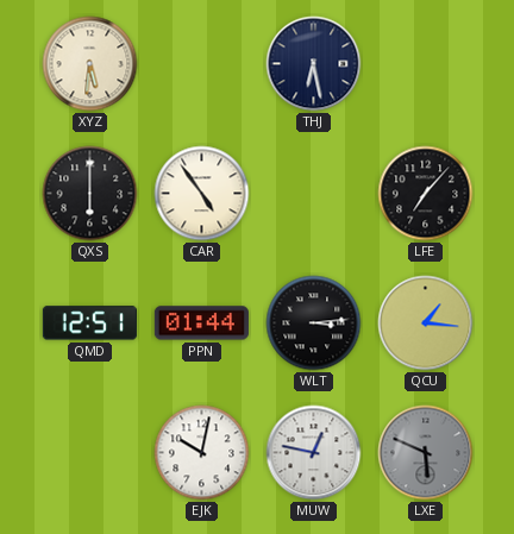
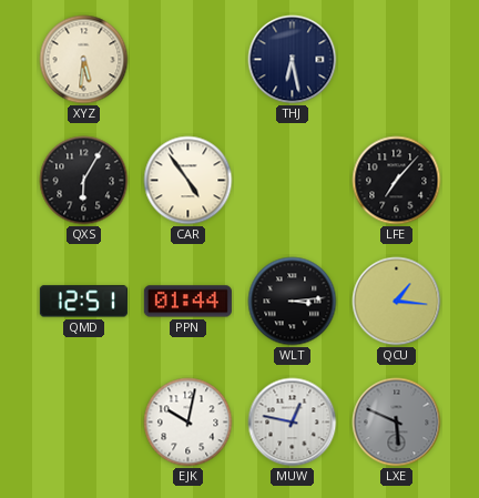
QXS: 6:00 -> 6:05 (84, 181)
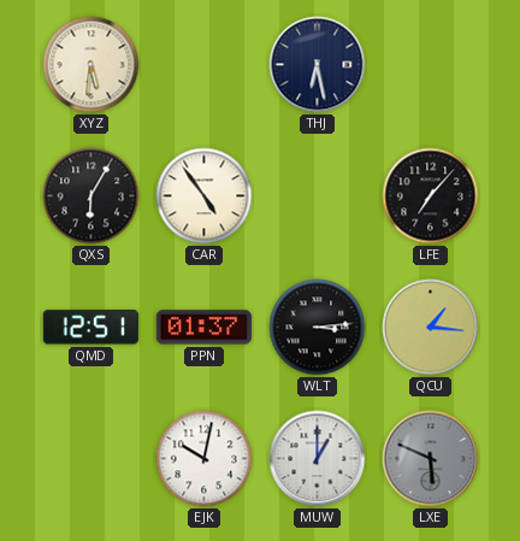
PPN: 01:44 -> 01:37 (203, 328)
MUW: 12:47 -> 1:00 (318, 459)
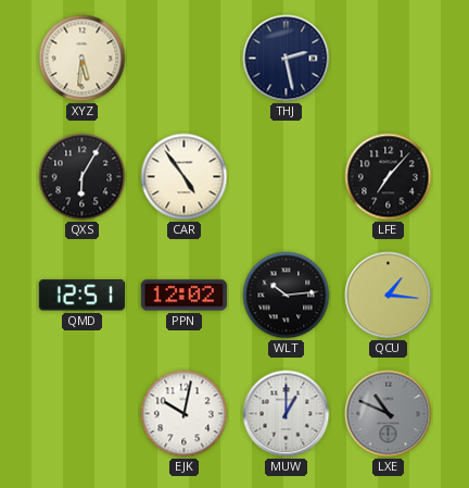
THJ: 6:28 -> 2:28 (287, 59)
PPN: 01:37 -> 12:02 (183, 296)
WLT: 3:14 -> 10:14 (287, 296)
LXE: 5:49 -> 10:49 (389, 414)
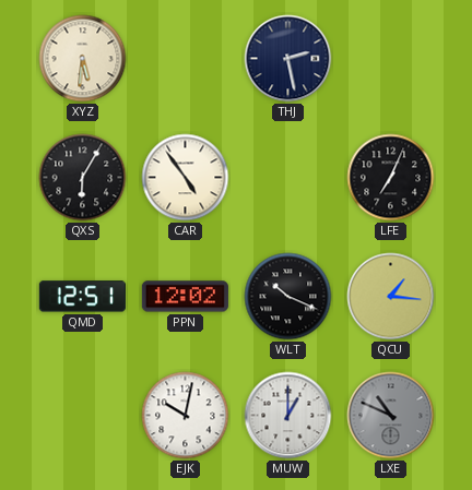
LFE: 7:07 -> 7:04 (391, 178)
WLT: 10:14 -> 10:19 (288, 297)
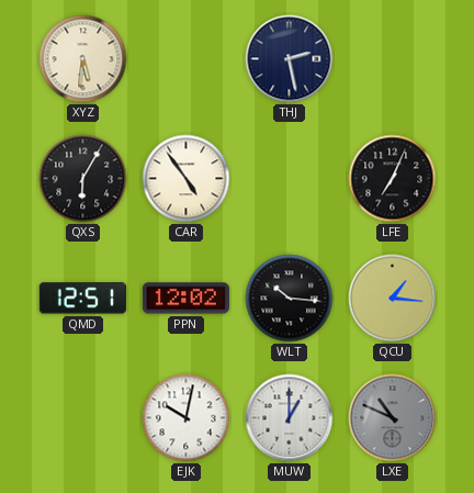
WLT: 10:19 -> 10:16 (290, 299)
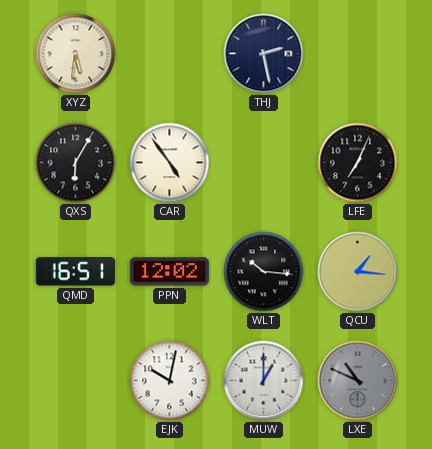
QMD: 12:51 -> 16:51 (75, 272)
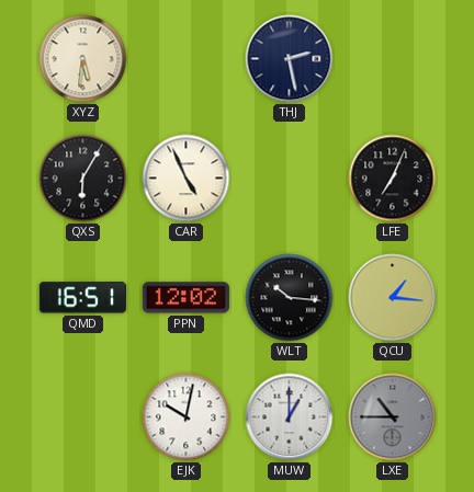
CAR: 4:54 -> 4:56 (187, 179)
LXE: 10:49 -> 10:45 (393, 417)
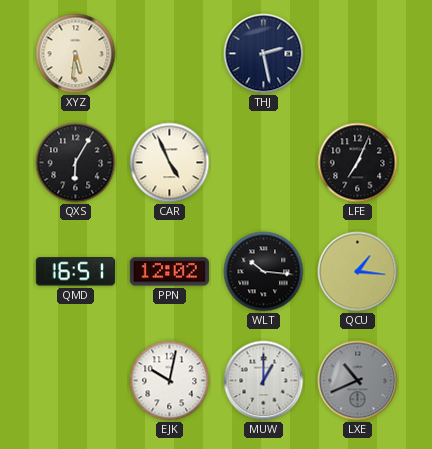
LXE: 10:45 -> 10:41 (358, 381)
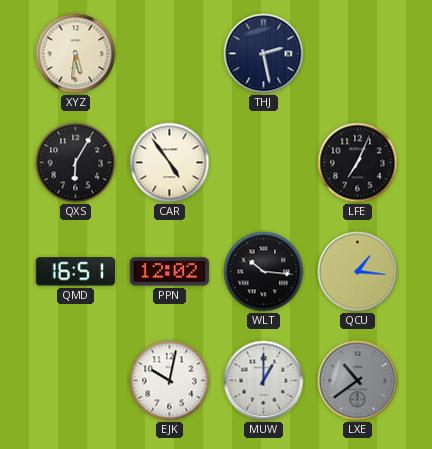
CAR: 4:56 -> 4:54 (170, 163)
LXE: 10:41 -> 10:39 (358, 381)
